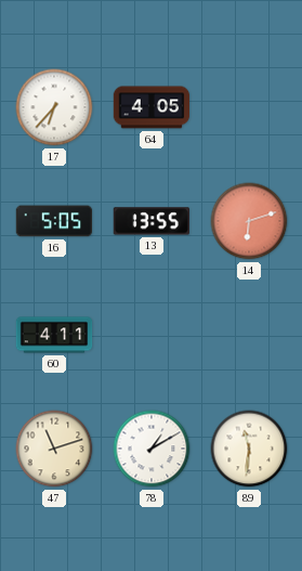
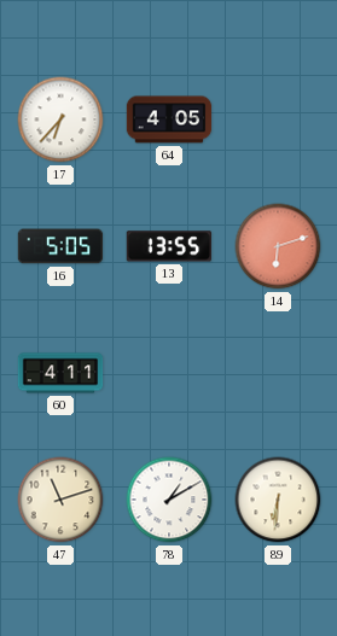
89: 11:31 -> 6:31 (278, 500)
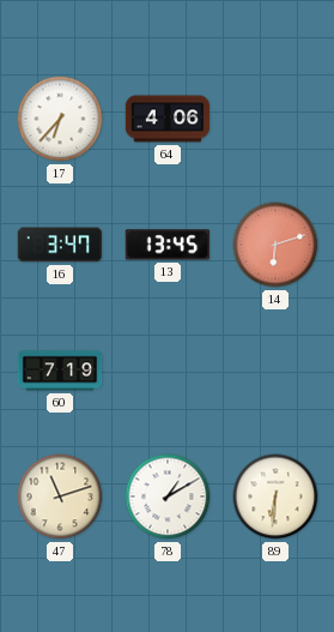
64: 4:05 -> 4:06 (168, 119)
16: 5:05 -> 3:47 (60, 245)
13: 13:55 -> 13:45 (166, 245)
60: 4:11 -> 7:19 (60, 371)
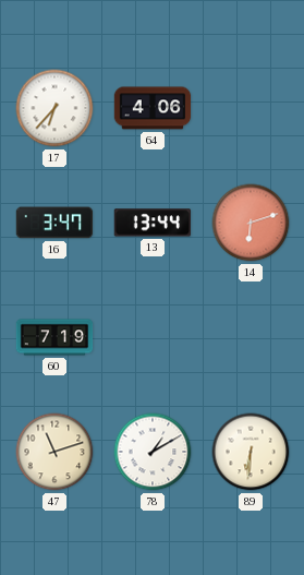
13: 13:45 -> 13:44 (151, 223)
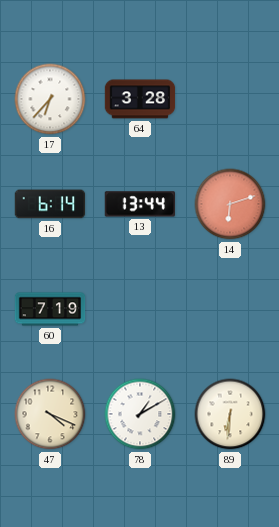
64: 4:06 -> 3:28 (140, 99)
16: 3:47 -> 6:14 (50, 204)
47: 11:12 -> 4:19 (50, 414)
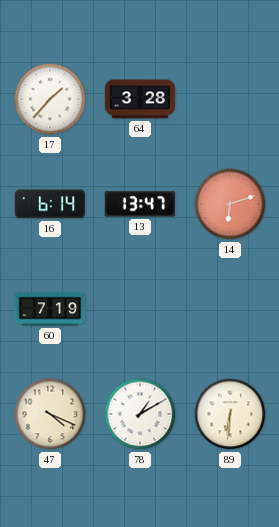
17: 6:37 -> 1:37 (50, 99)
13: 13:44 -> 13:47 (139, 204)
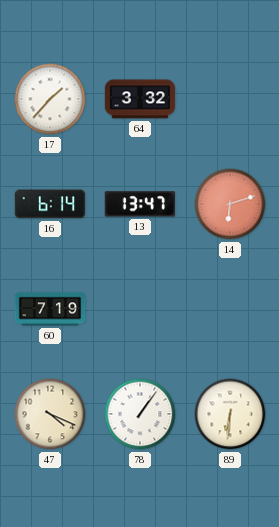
64: 3:28 -> 3:32 (140, 99)
78: 1:10 -> 1:06 (140, 414)
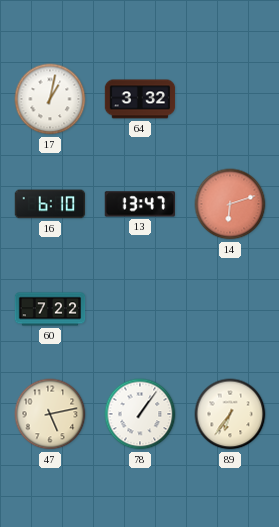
17: 1:37 -> 1:02 (50, 99)
16: 6:14 -> 6:10 (50, 204)
60: 7:19 -> 7:22 (50, 309)
47: 4:19 -> 5:13 (50, 414)
89: 6:31 -> 6:36 (230, 414)
